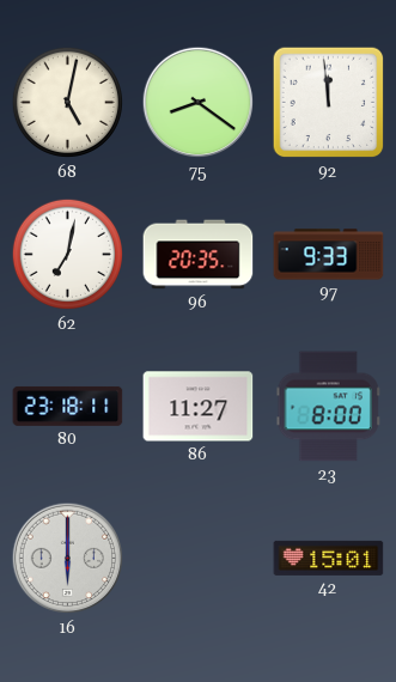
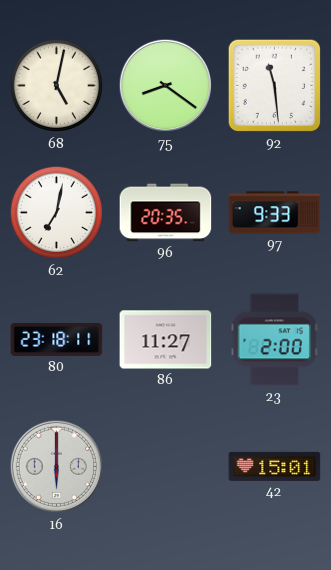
92: 11:59 -> 11:29 (275, 86)
23: 8:00 -> 2:00 (274, 340)
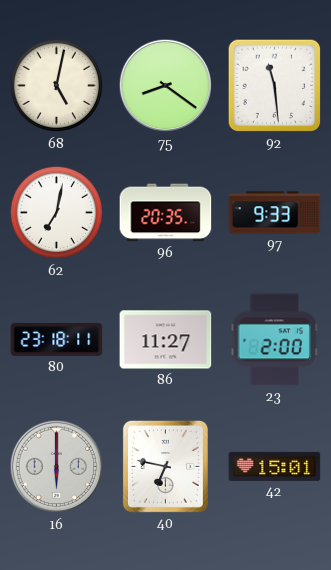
40: none -> 6:47 (165, 466)
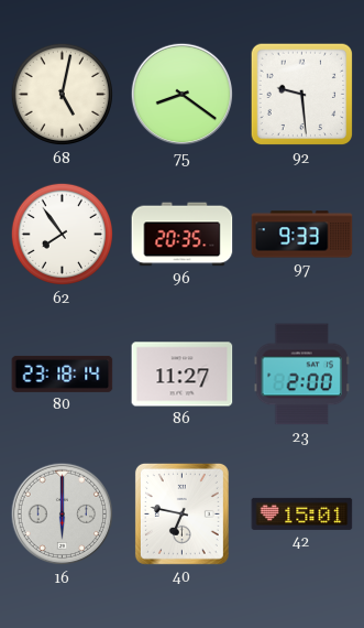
92: 11:29 -> 9:29 (302, 95)
62: 7:02 -> 7:54 (63, 235)
80: 23:18:11 -> 23:18:14 (63, 373)
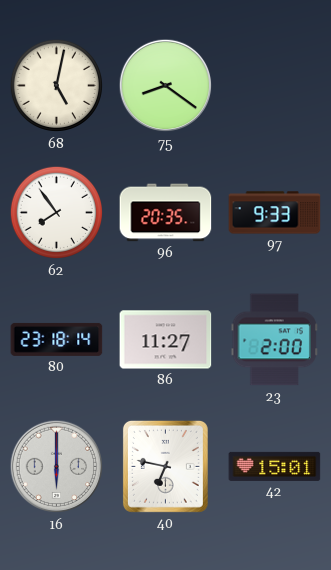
92: 9:29 -> none (302, 95)
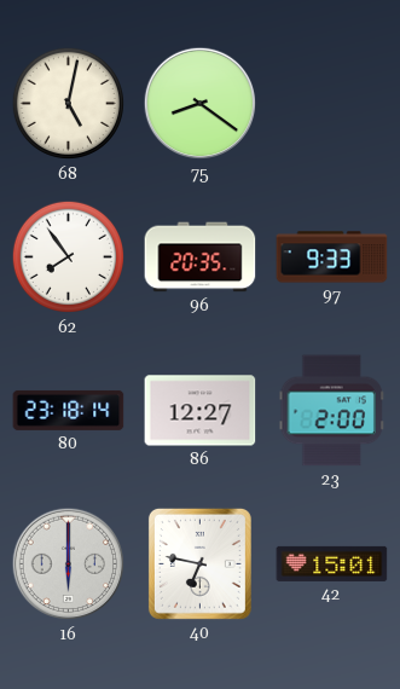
86: 11:27 -> 12:27 (201, 411)
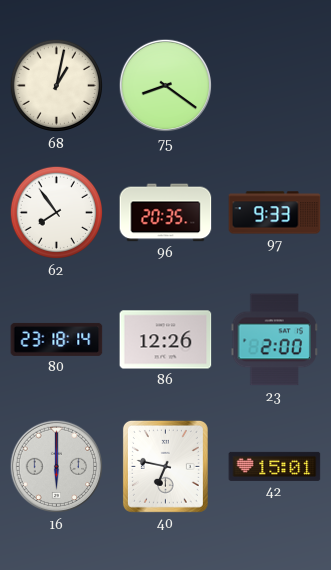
68: 5:02 -> 1:02 (57, 86)
86: 12:27 -> 12:26 (166, 340)
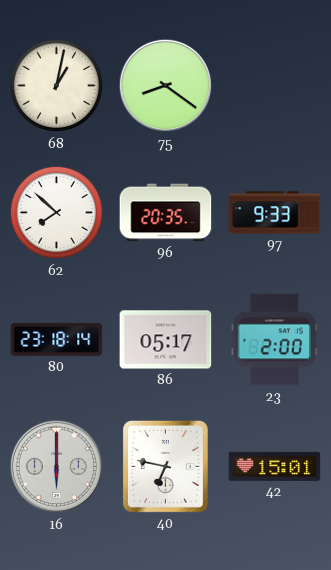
62: 7:54 -> 7:52 (57, 213)
86: 12:26 -> 05:17 (166, 340)
